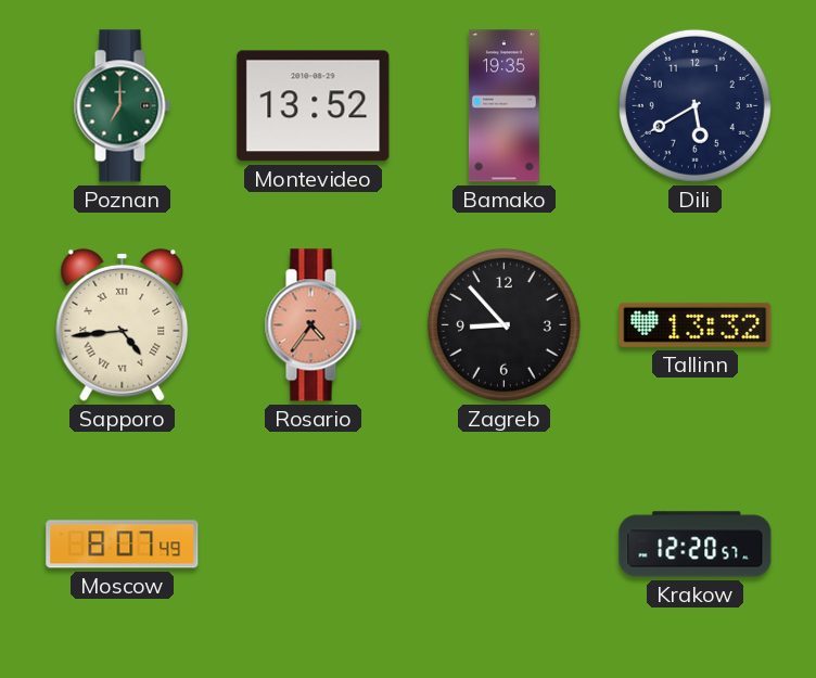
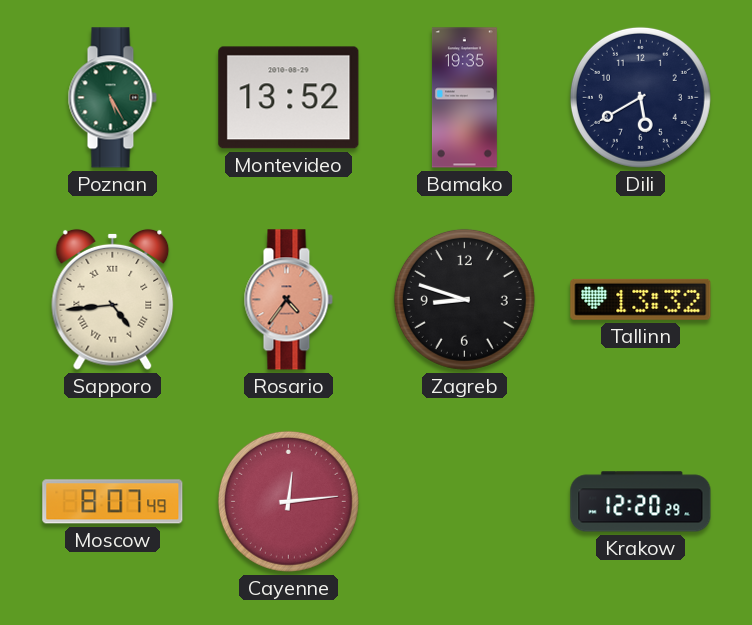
Poznan: 7:00 -> 5:25 (112, 98)
Zagreb: 8:53 -> 8:48 (464, 299)
Cayenne: none -> 12:14 (288, 501)
Krakow: 12:20:57 -> 12:20:29 (641, 502)
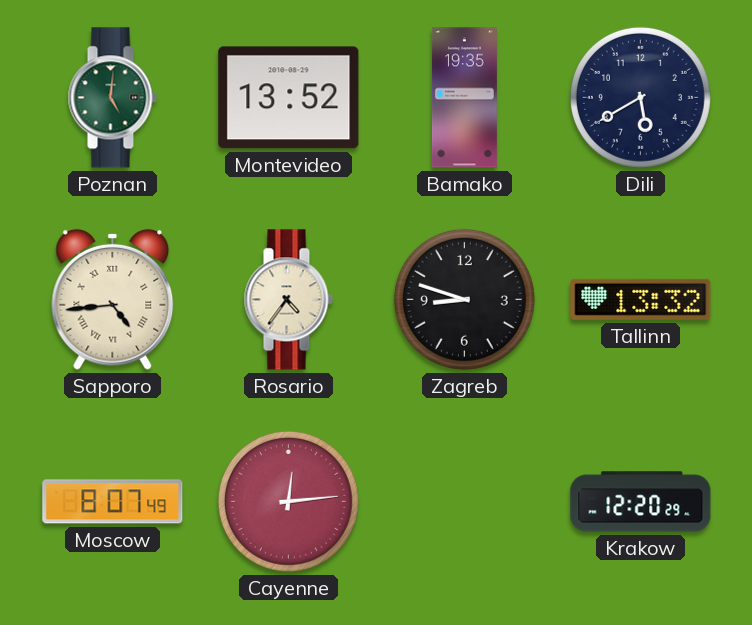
Poznan: 5:25 -> 5:01 (112, 98)
Rosario dial: salmon -> cream (288, 300)
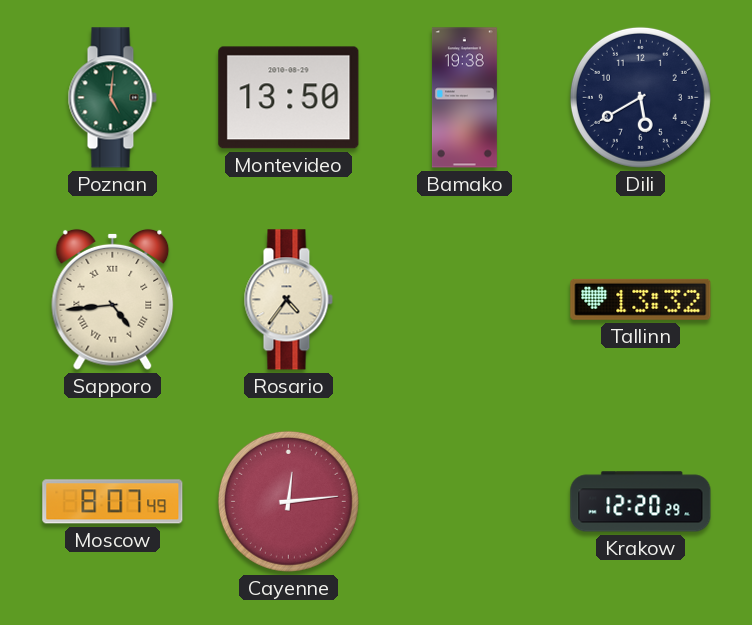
Montevideo: 13:52 -> 13:50 (289, 98)
Bamako: 19:35 -> 19:38 (464, 98)
Zagreb: 8:48 -> none (464, 299)
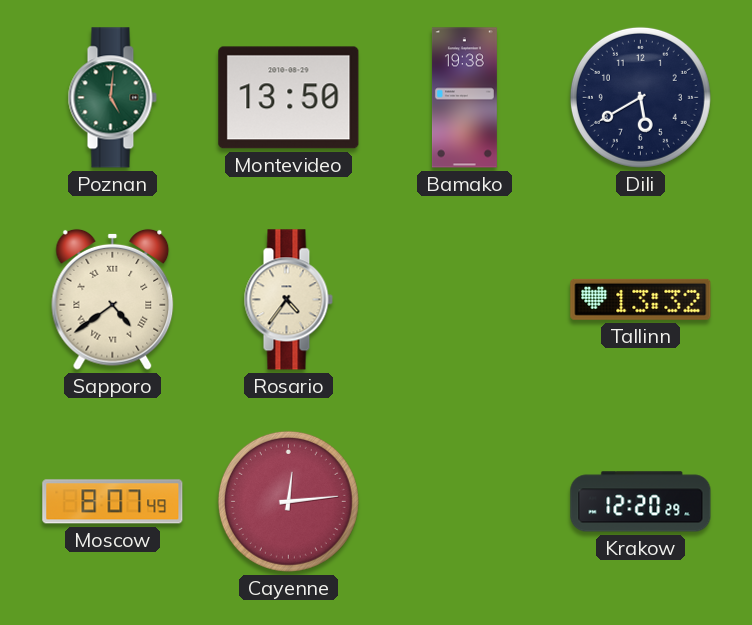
Sapporo: 4:44 -> 4:39 (113, 299)
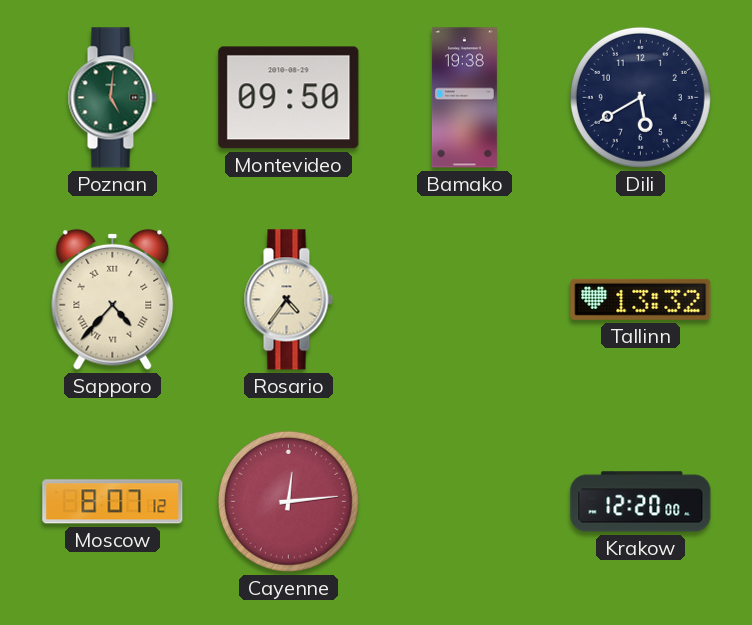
Montevideo: 13:50 -> 09:50 (289, 98)
Sapporo: 4:39 -> 4:37 (113, 299)
Moscow: 8:07:49 -> 8:07:12 (113, 502)
Krakow: 12:20:29 -> 12:20:00 (641, 502)
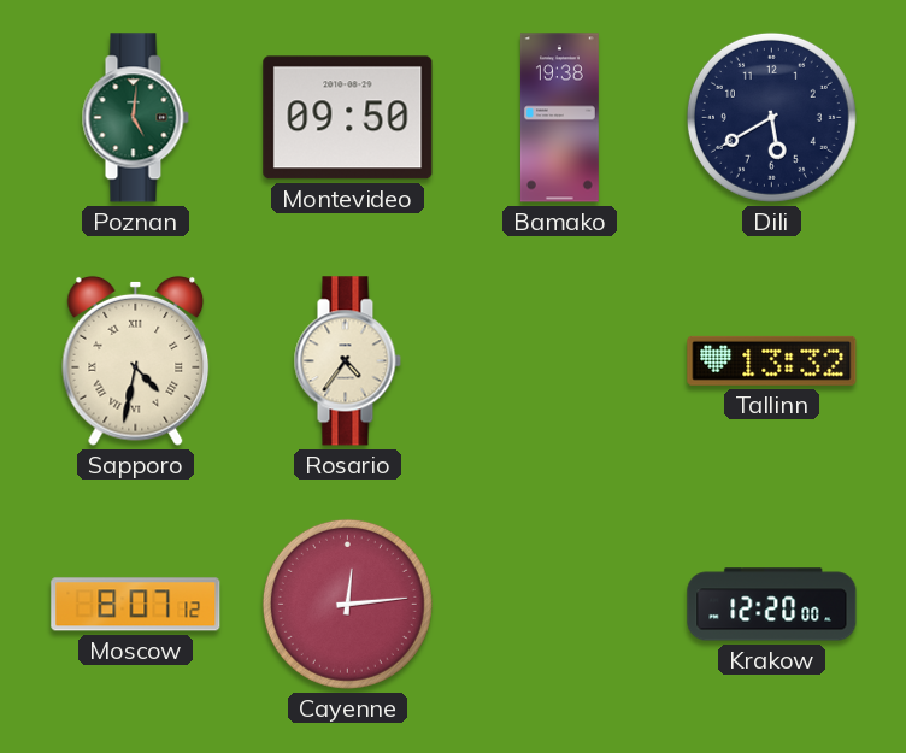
Sapporo: 4:37 -> 4:32 (136, 360)
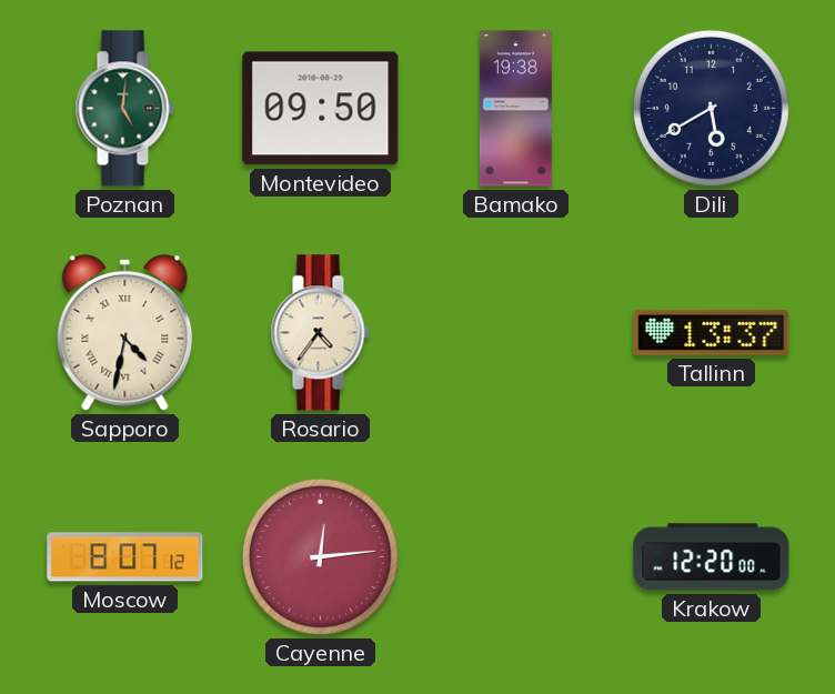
Tallinn: 13:32 -> 13:37 (712, 332)
